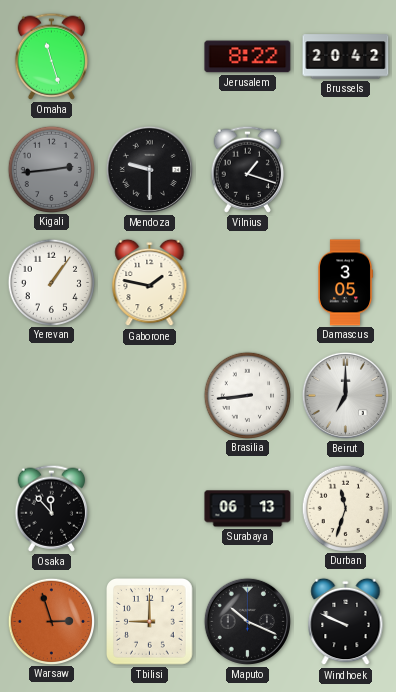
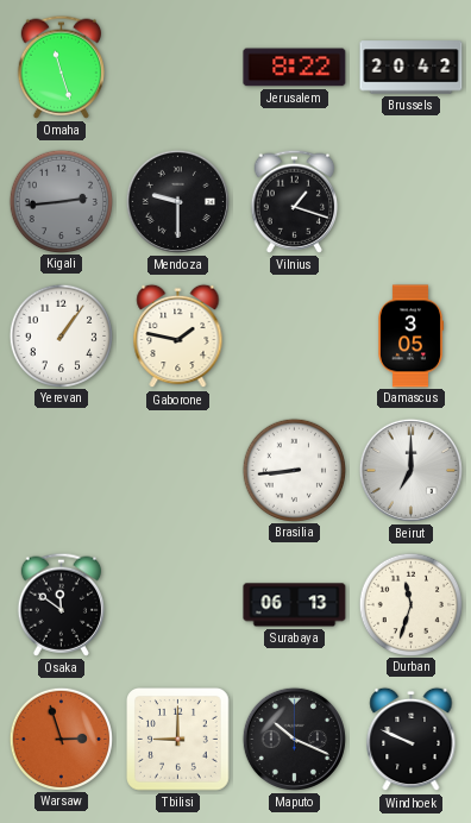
Osaka: 11:53 -> 11:51 (62, 604)
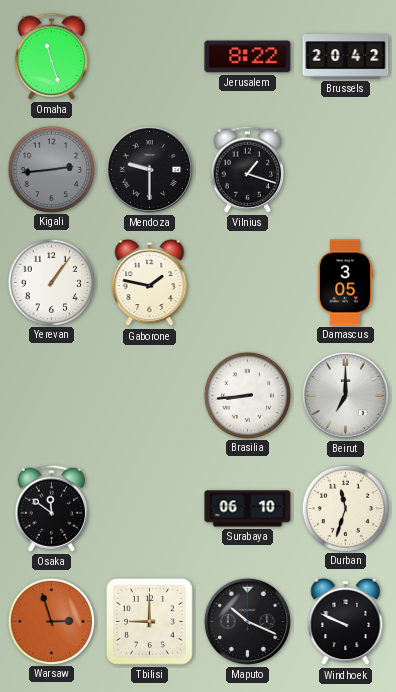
Surabaya: 06:13 -> 06:10 (248, 509)
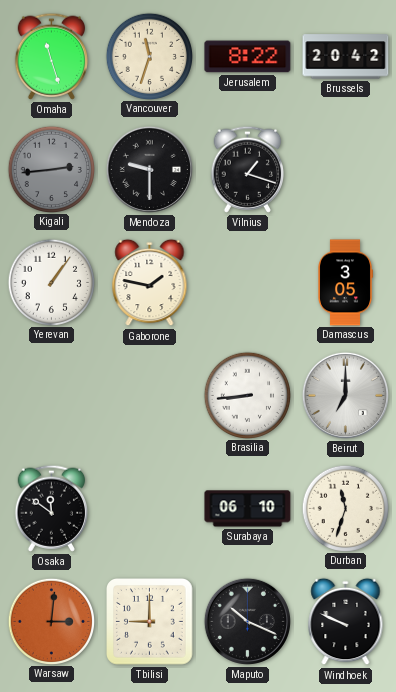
Vancouver: none -> 11:33 (149, 56)
Warsaw: 2:57 -> 3:01 (51, 621)
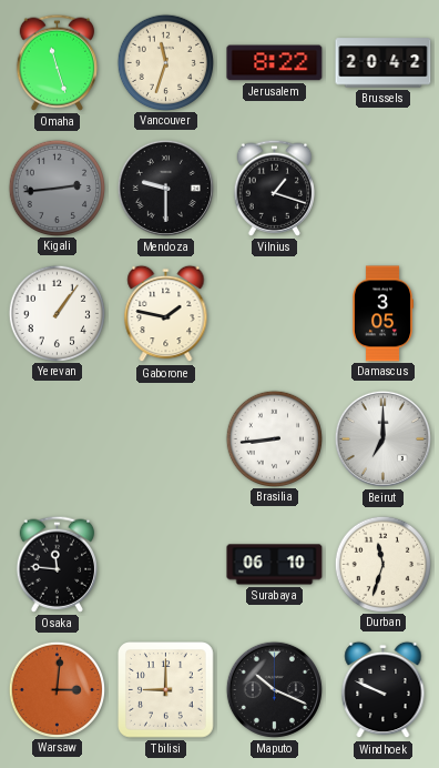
Osaka: 11:51 -> 11:46 (58, 564)
